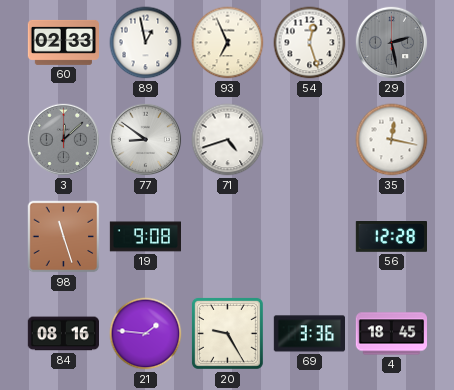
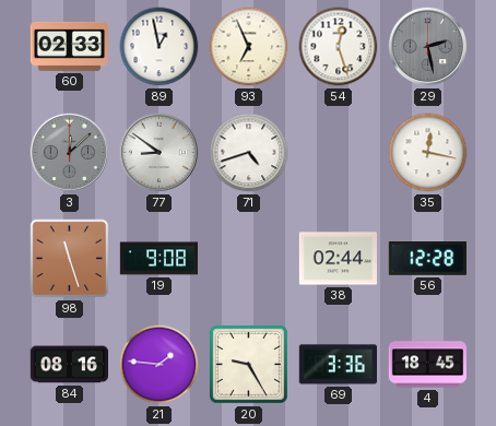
38: none -> 02:44 (338, 259)
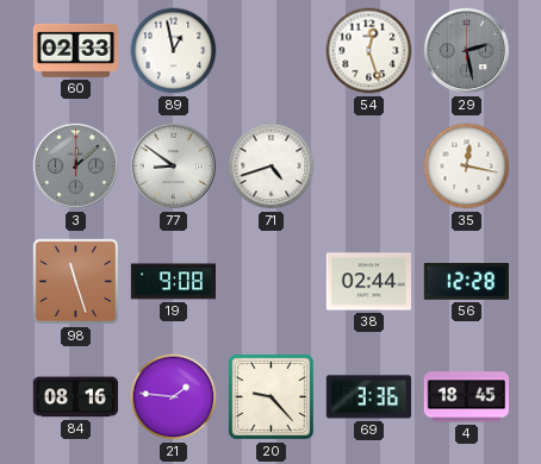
93: 6:56 -> none (249, 47)
20: 9:25 -> 9:23 (270, 396)
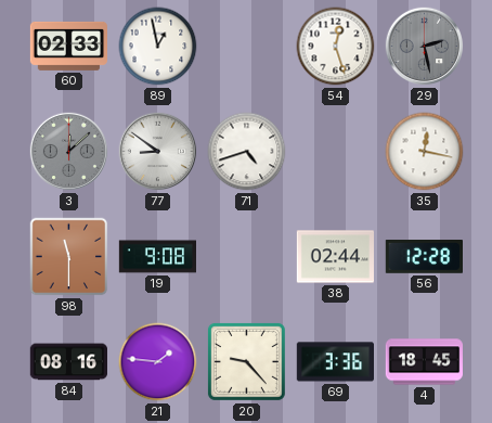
98: 11:27 -> 11:30 (69, 257)
